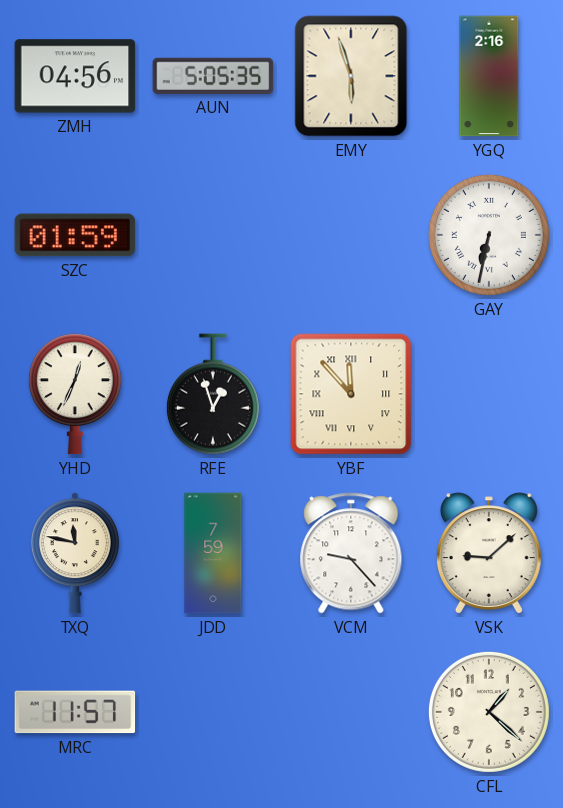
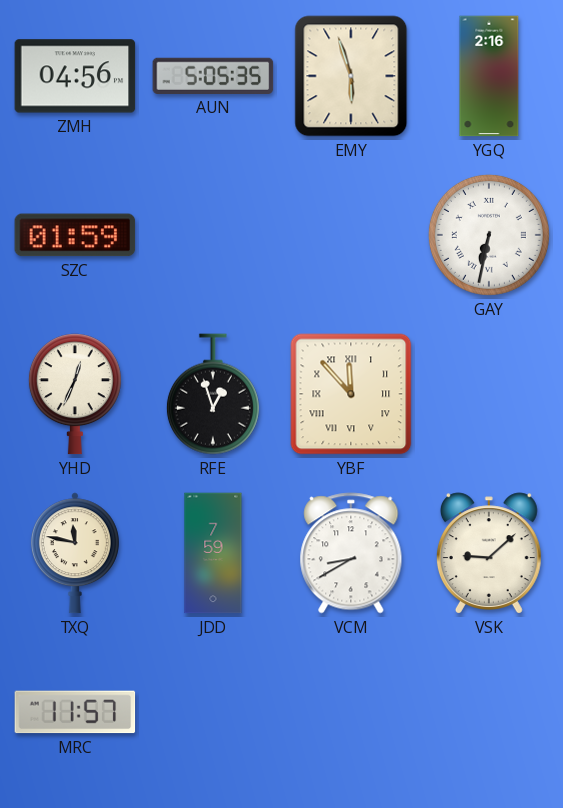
VCM: 9:23 -> 8:40 (351, 553)
CFL: 1:22 -> none (489, 712)
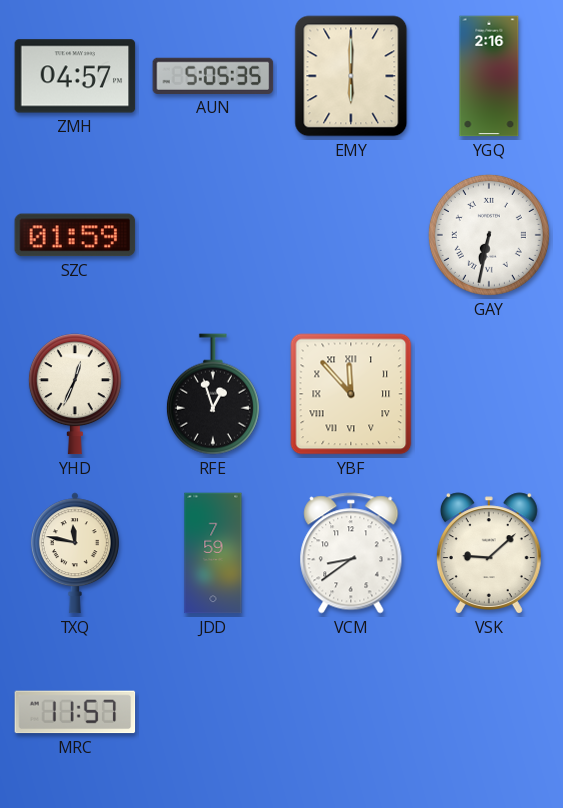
ZMH: 04:56 -> 04:57 (75, 76)
EMY: 5:57 -> 6:00 (351, 76)
VCM: 8:40 -> 8:39 (351, 553)
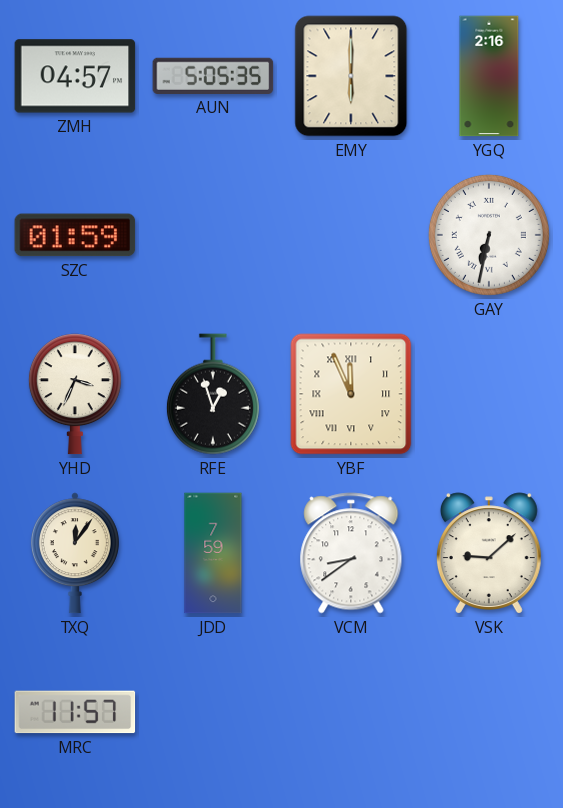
YHD: 12:34 -> 3:34 (75, 394)
YBF: 11:53 -> 11:56 (351, 394)
TXQ: 11:47 -> 12:06 (75, 553)
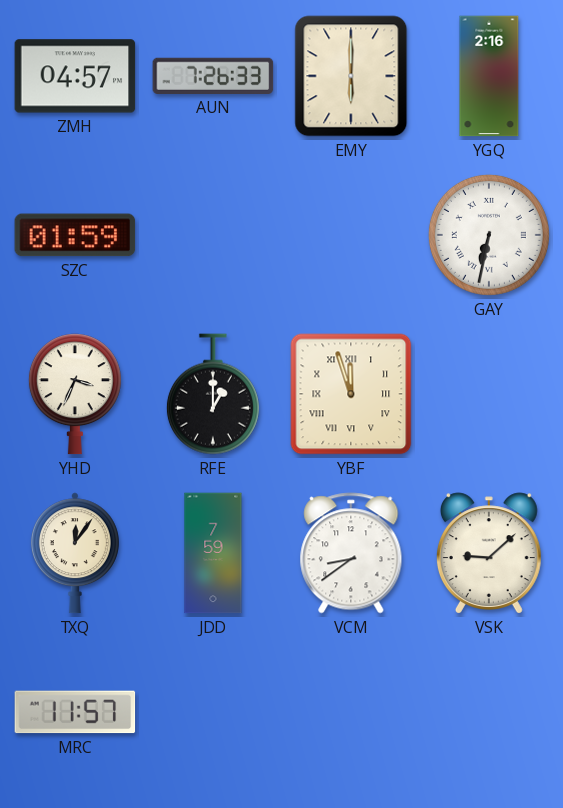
AUN: 5:05 -> 7:26 (213, 76)
RFE: 12:57 -> 1:00 (213, 394)
YBF: 11:56 -> 11:57 (351, 394)
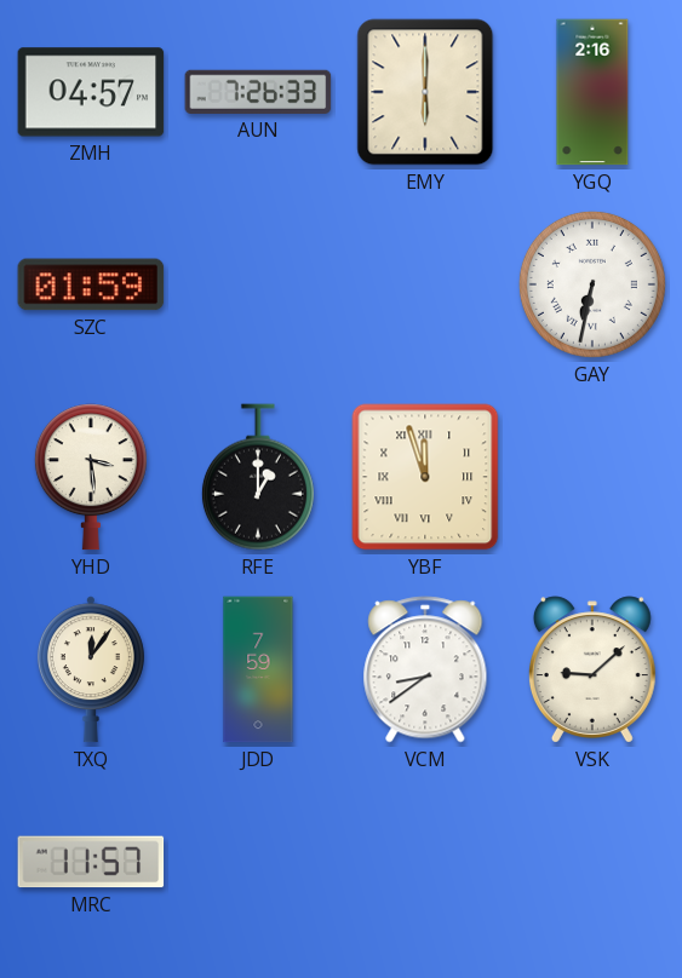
YHD: 3:34 -> 3:29 (91, 477)
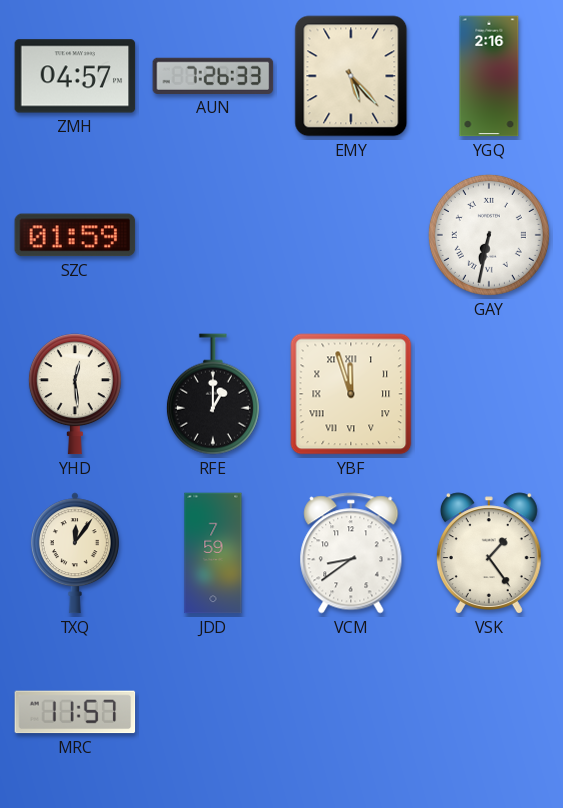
EMY: 6:00 -> 5:23 (351, 76)
YHD: 3:29 -> 12:29 (75, 394)
VSK: 9:08 -> 1:24 (489, 553)
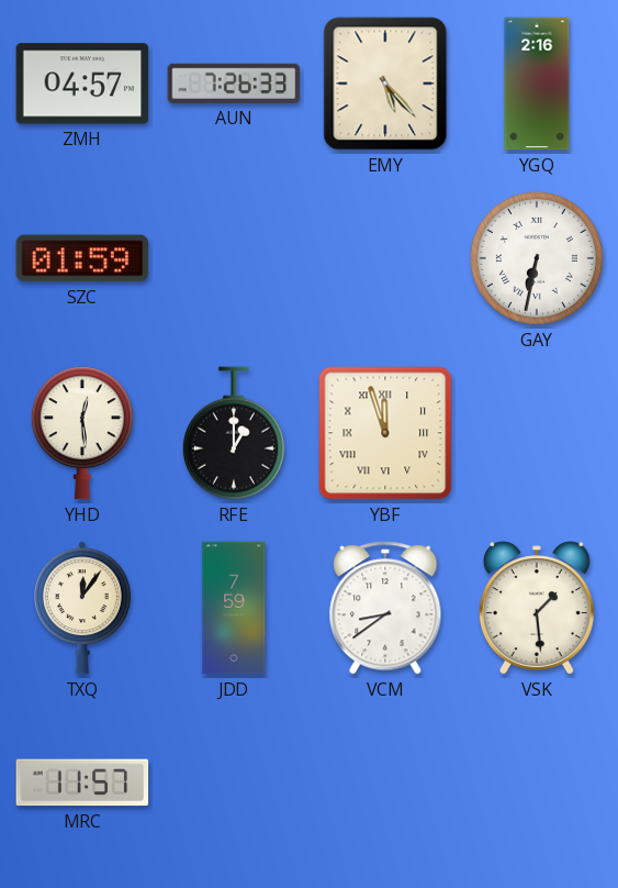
VSK: 1:24 -> 1:29 (537, 608)
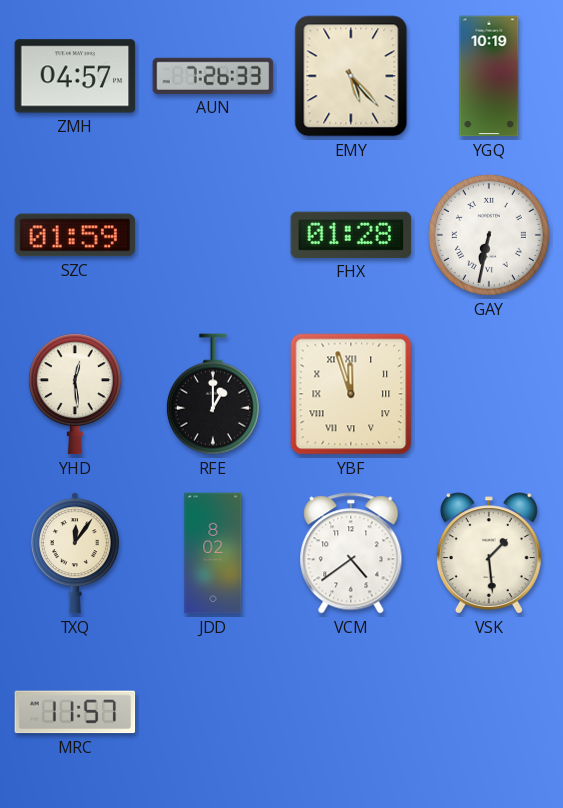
YGQ: 2:16 -> 10:19 (489, 76)
FHX: none -> 01:28 (351, 235)
JDD: 7:59 -> 8:02 (213, 553)
VCM: 8:39 -> 4:39 (351, 553)
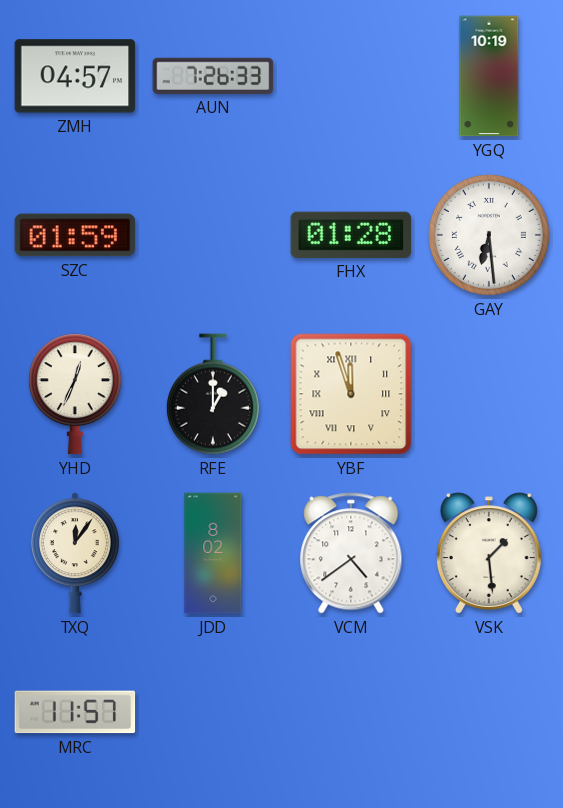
EMY: 5:23 -> none (351, 76)
GAY: 6:32 -> 6:29 (489, 235)
YHD: 12:29 -> 12:34 (75, 394)
